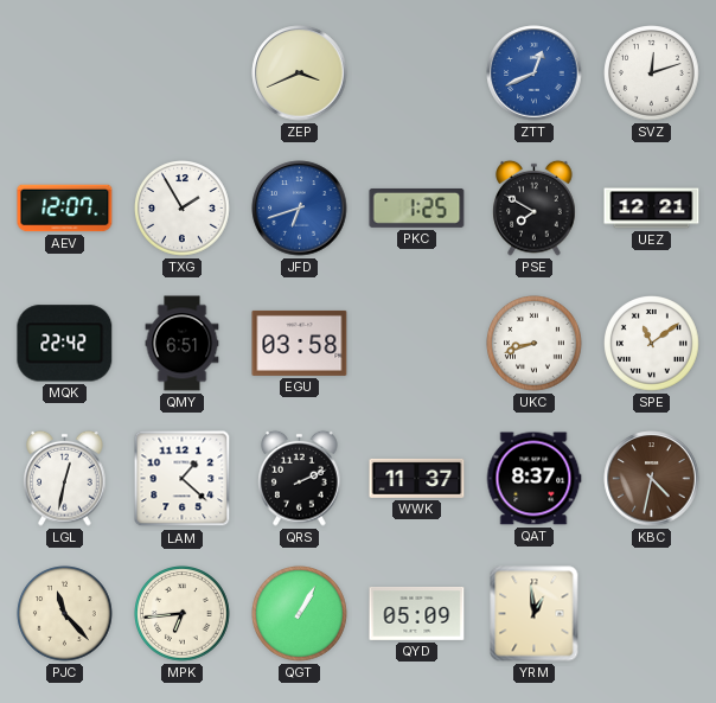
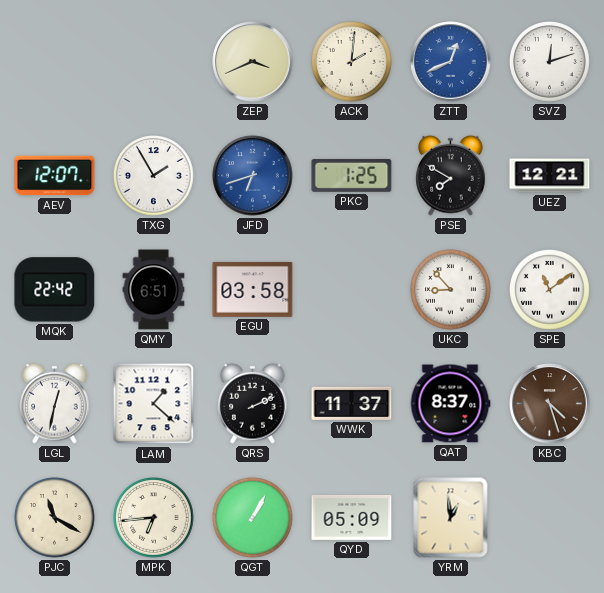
ACK: none -> 2:01 (352, 62)
UKC: 8:42 -> 8:53 (451, 290)
KBC: 4:32 -> 4:27 (550, 404)
PJC: 11:23 -> 11:20 (55, 518)
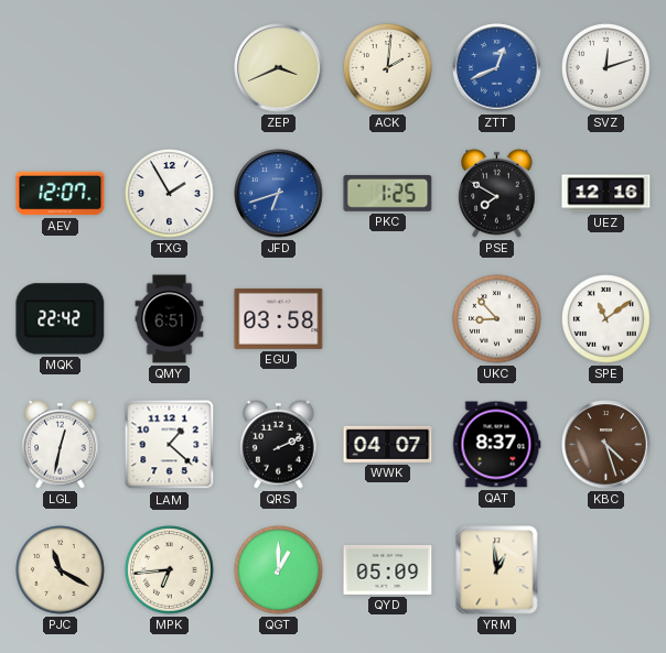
UEZ: 12:21 -> 12:16 (606, 194)
WWK: 11:37 -> 04:07 (388, 444)
QGT: 1:05 -> 1:00 (279, 570)
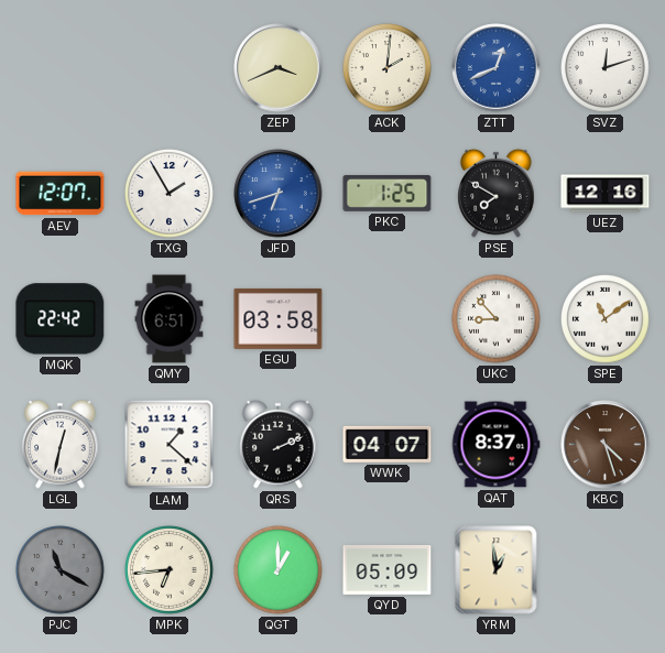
PJC dial: cream -> grey (61, 570)
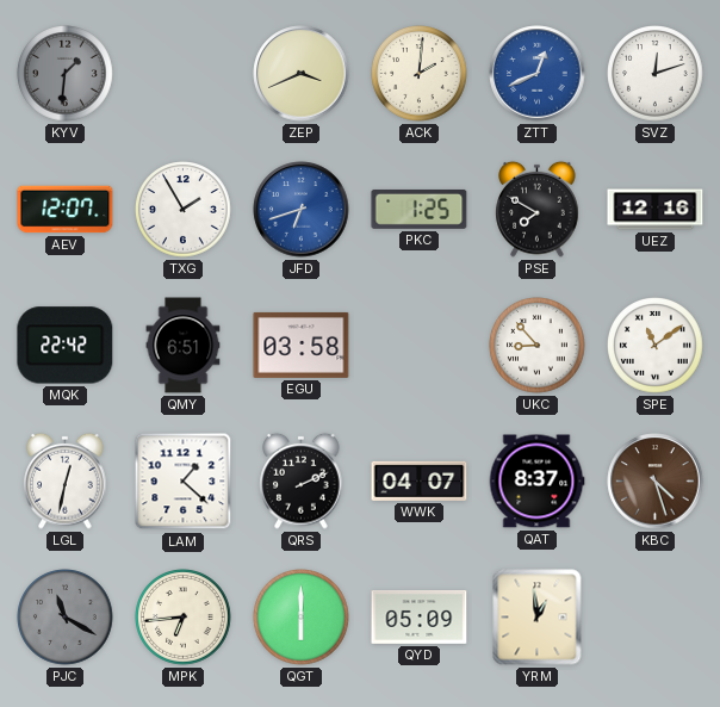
KYV: none -> 1:31 (66, 74)
QGT: 1:00 -> 6:00 (302, 618)
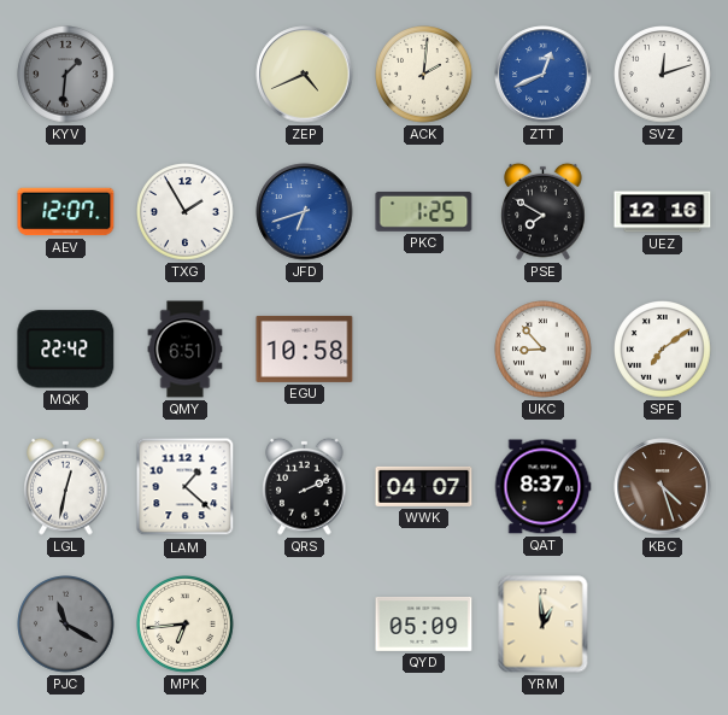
ZEP: 3:41 -> 4:41 (305, 75)
EGU: 03:58 -> 10:58 (305, 348)
SPE: 11:09 -> 7:09 (663, 350)
QGT: 6:00 -> none (302, 618)
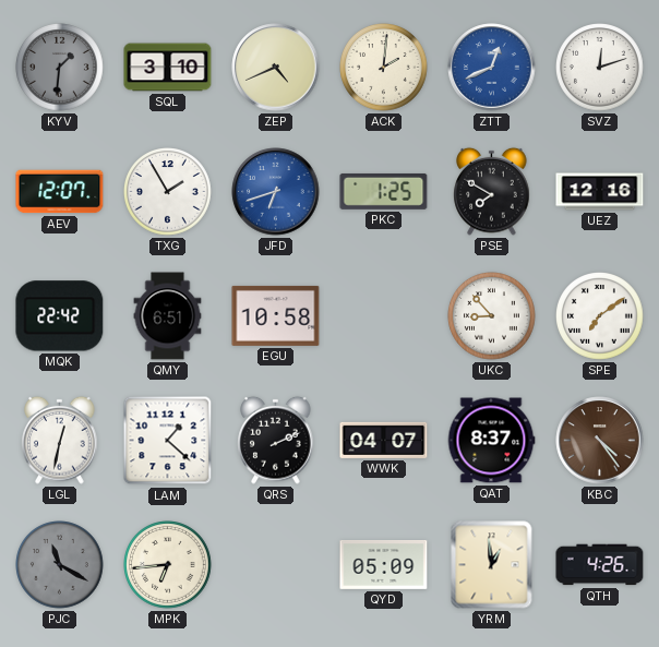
SQL: none -> 3:10 (168, 68)
KBC: 4:27 -> 4:24 (600, 441)
QTH: none -> 4:26 (600, 565)
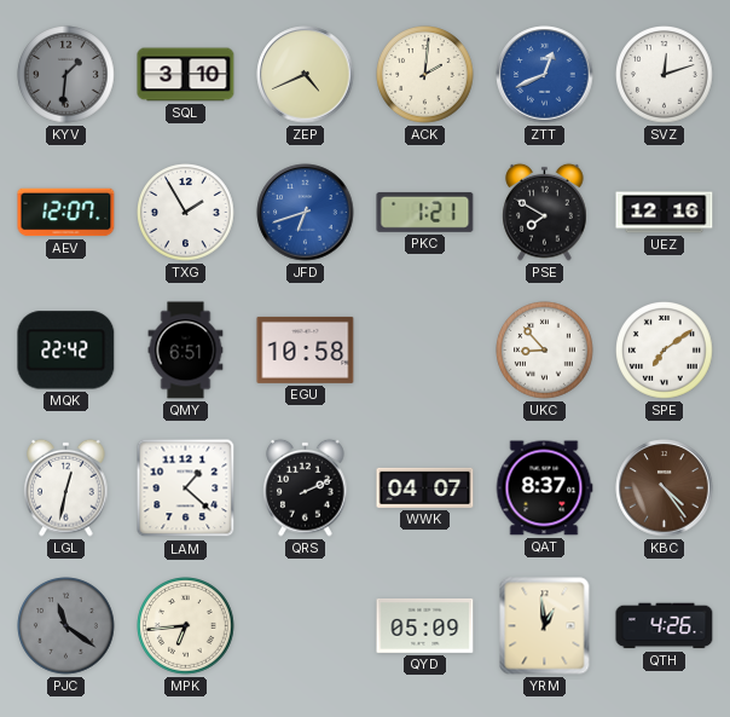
PKC: 1:25 -> 1:21 (425, 212)
PJC: 11:20 -> 11:21 (66, 626)
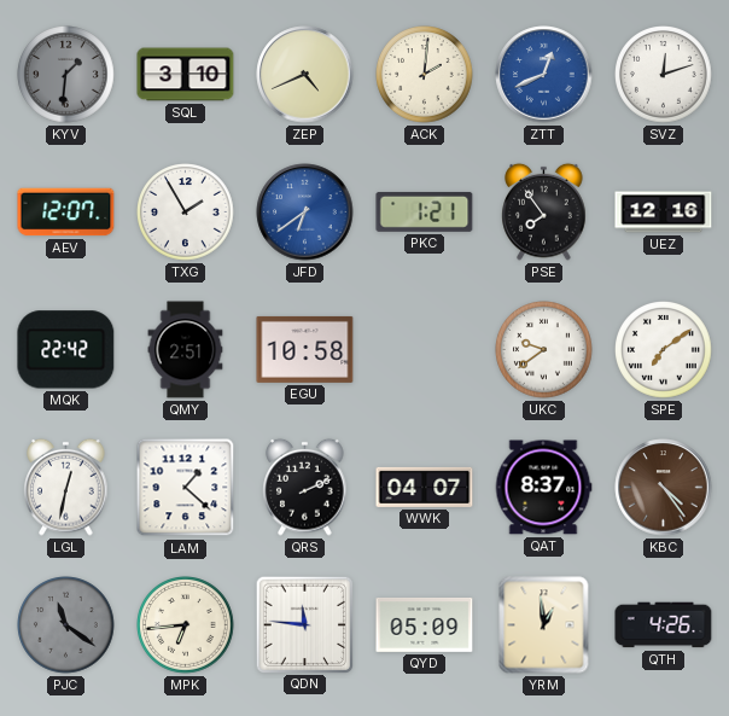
JFD: 6:42 -> 6:39 (305, 213)
PSE: 7:50 -> 7:54 (544, 211)
QMY: 6:51 -> 2:51 (186, 350)
UKC: 8:53 -> 9:39 (544, 350)
QDN: none -> 11:46 (304, 624)
